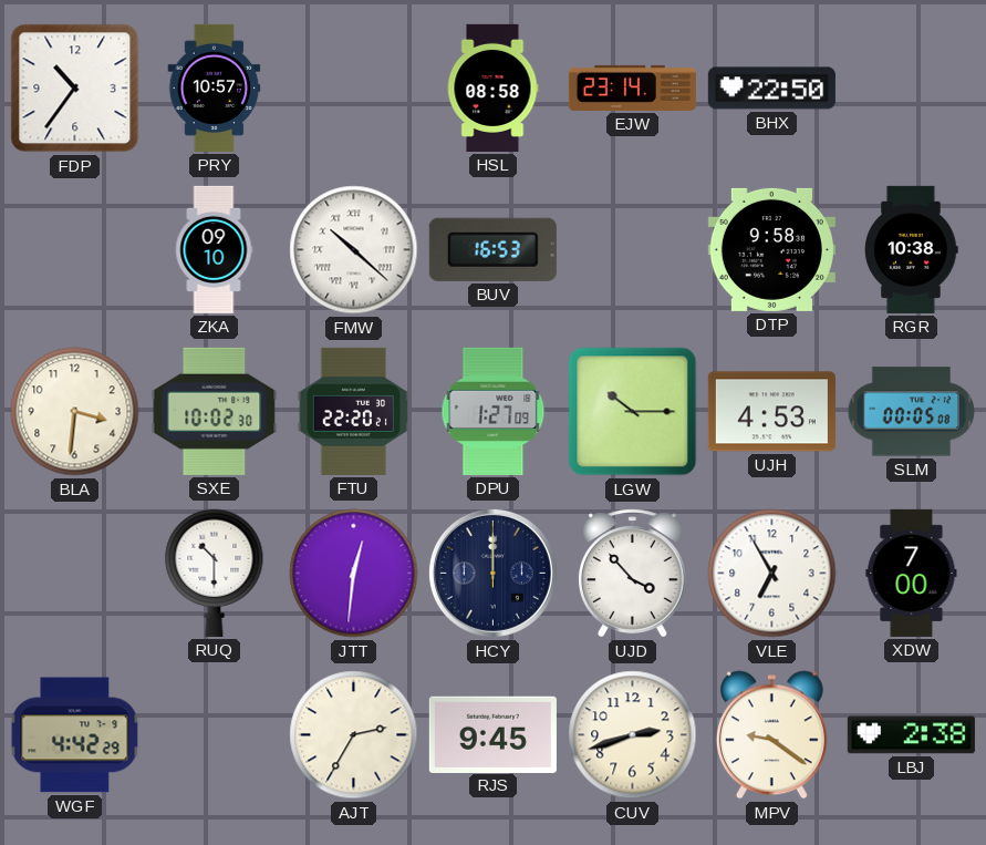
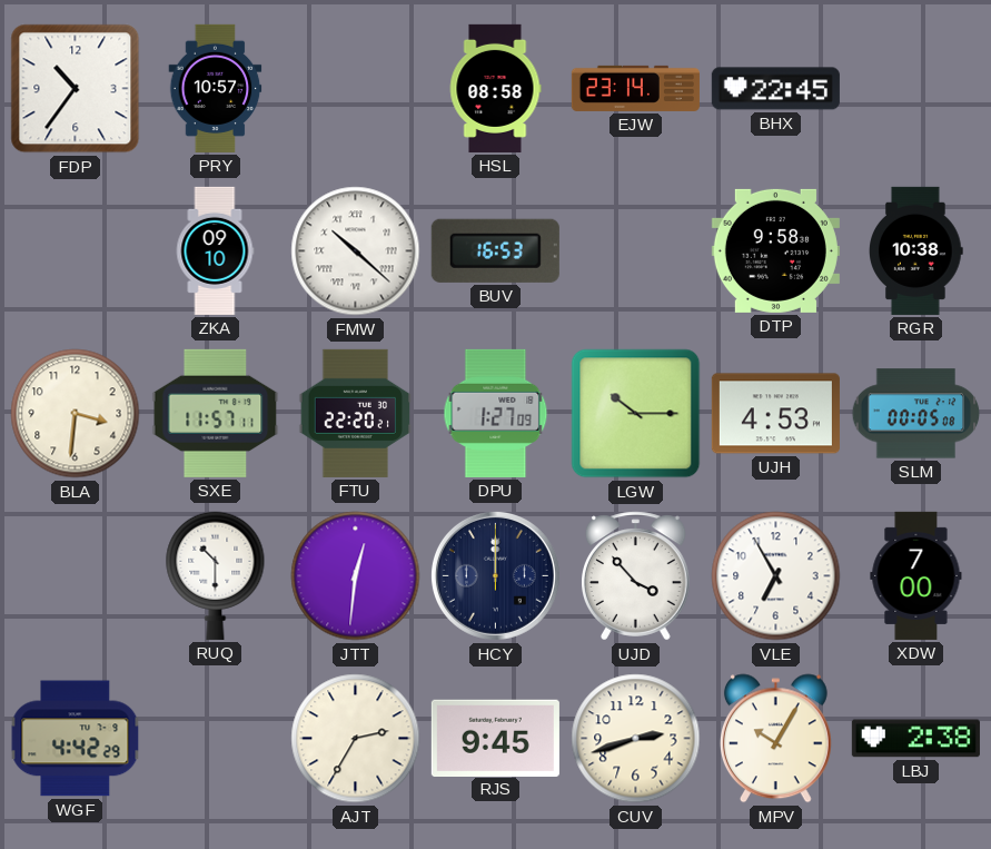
BHX: 22:50 -> 22:45 (775, 89)
SXE: 10:02 -> 11:57 (216, 413)
MPV: 9:21 -> 10:05 (775, 739)
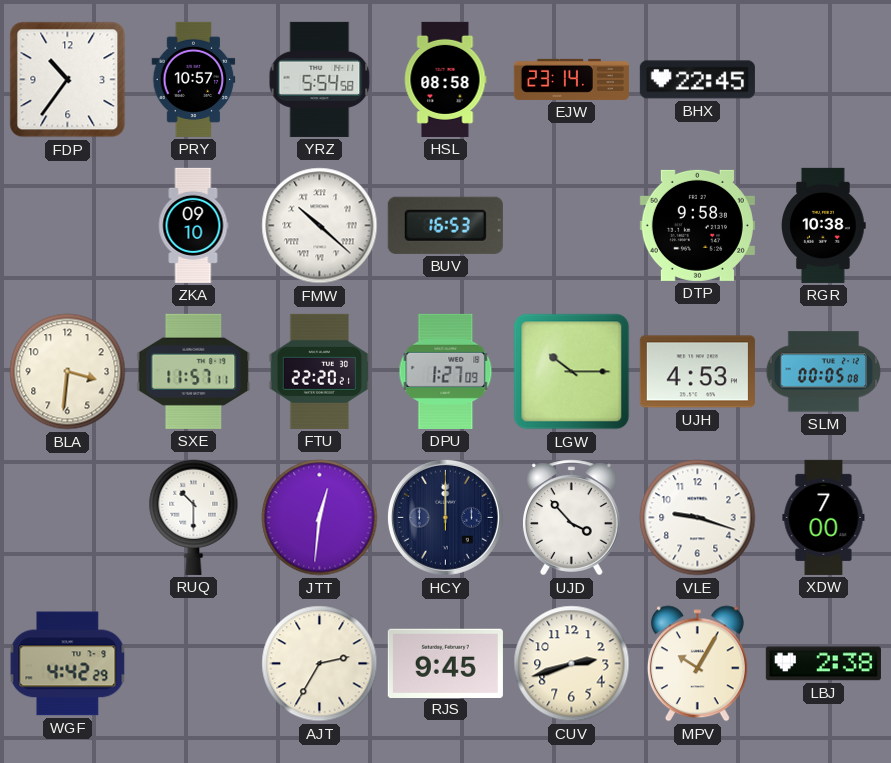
YRZ: none -> 5:54 (320, 79)
VLE: 6:55 -> 9:18 (698, 518)
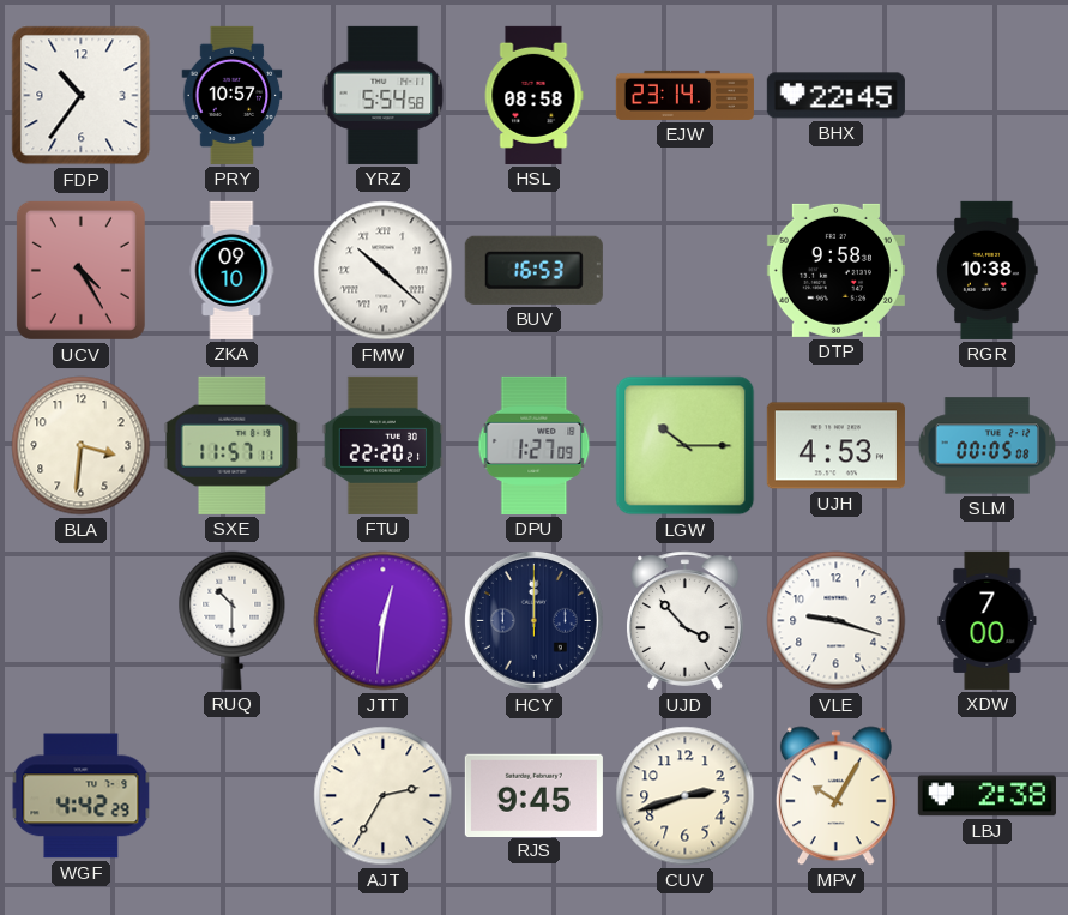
UCV: none -> 4:25 (80, 270)
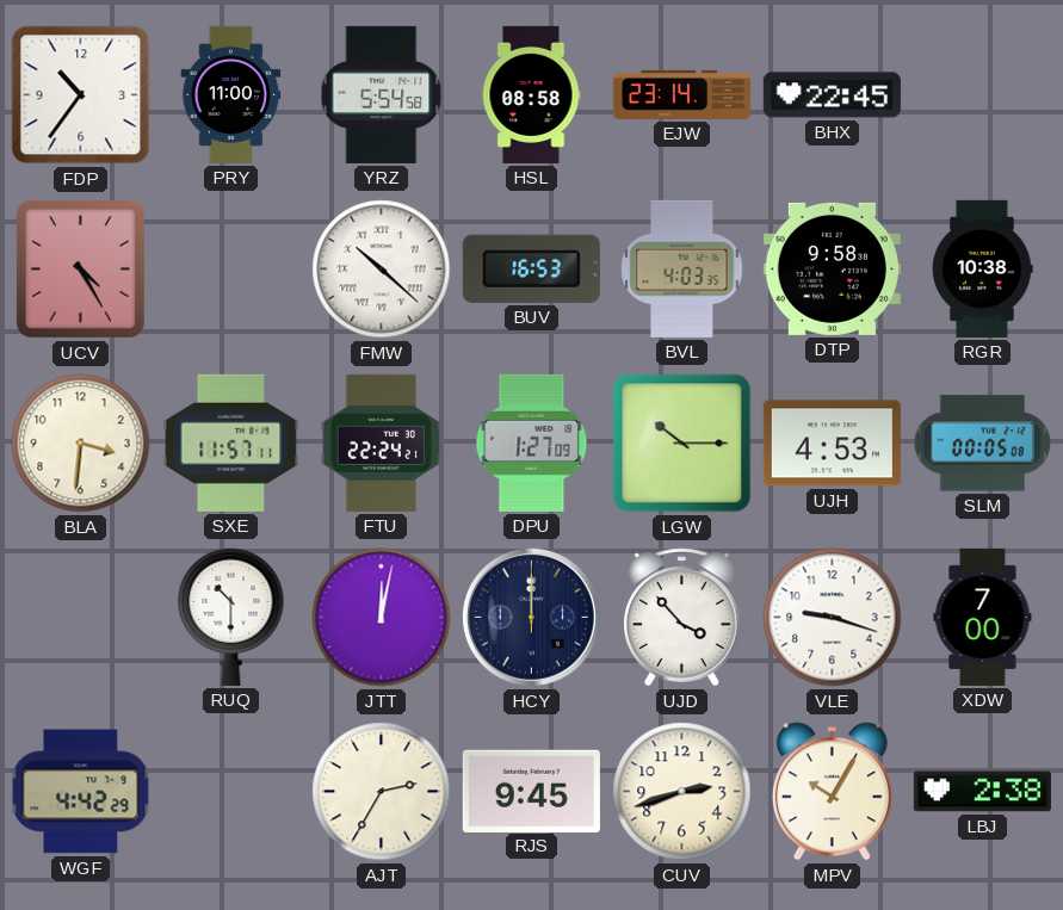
PRY: 10:57 -> 11:00 (231, 94)
ZKA: 09:10 -> none (231, 270)
BVL: none -> 4:03 (682, 268)
FTU: 22:20 -> 22:24 (382, 442)
JTT: 12:31 -> 12:02 (382, 618)
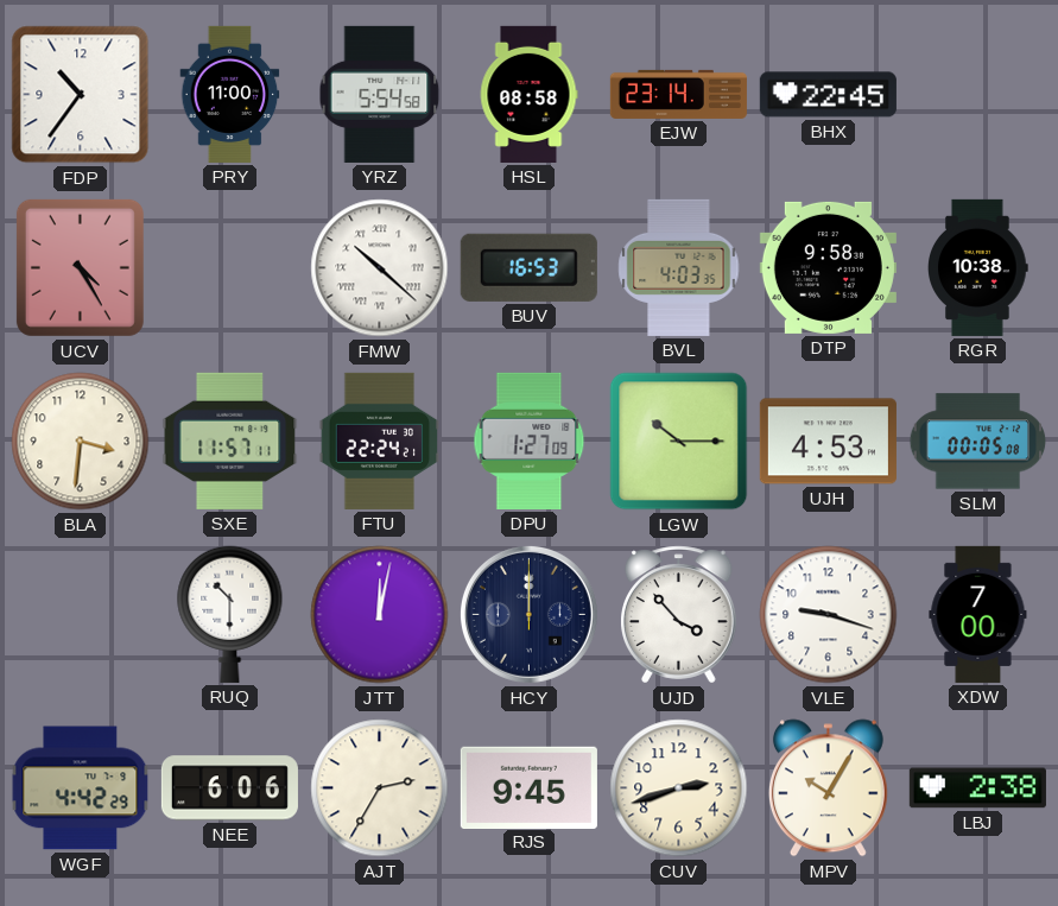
NEE: none -> 6:06 (229, 788)
